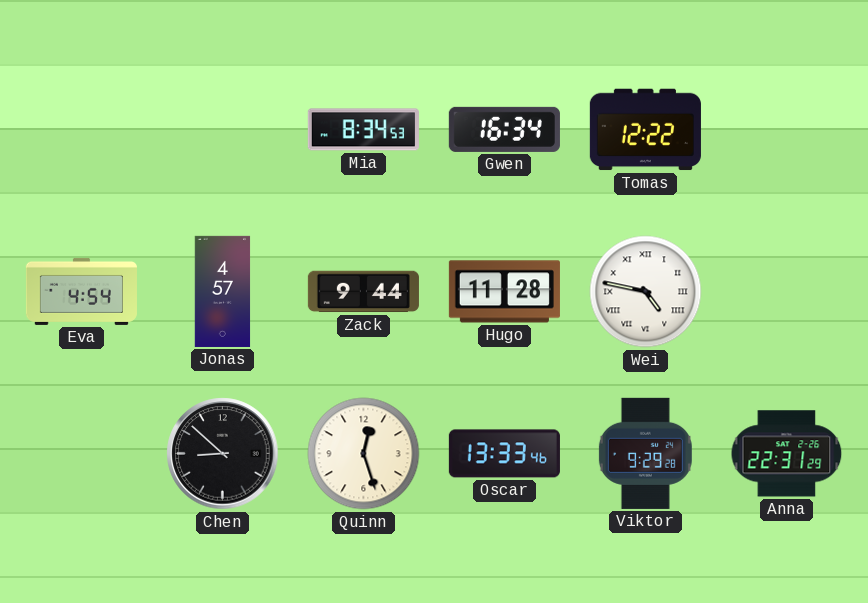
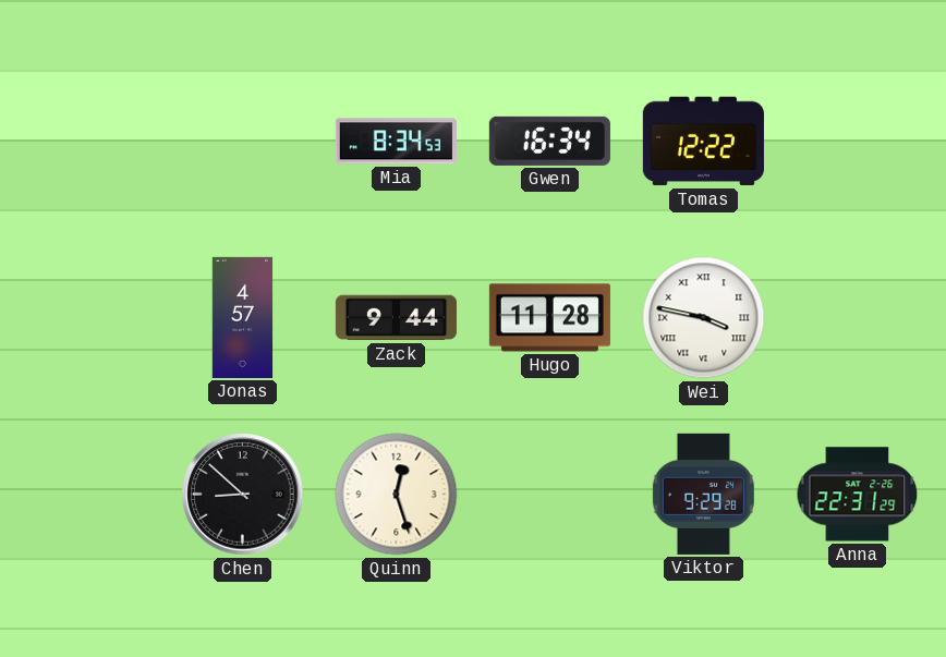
Eva: 4:54 -> none (81, 291)
Wei: 4:47 -> 3:47 (704, 318)
Oscar: 13:33 -> none (504, 454)
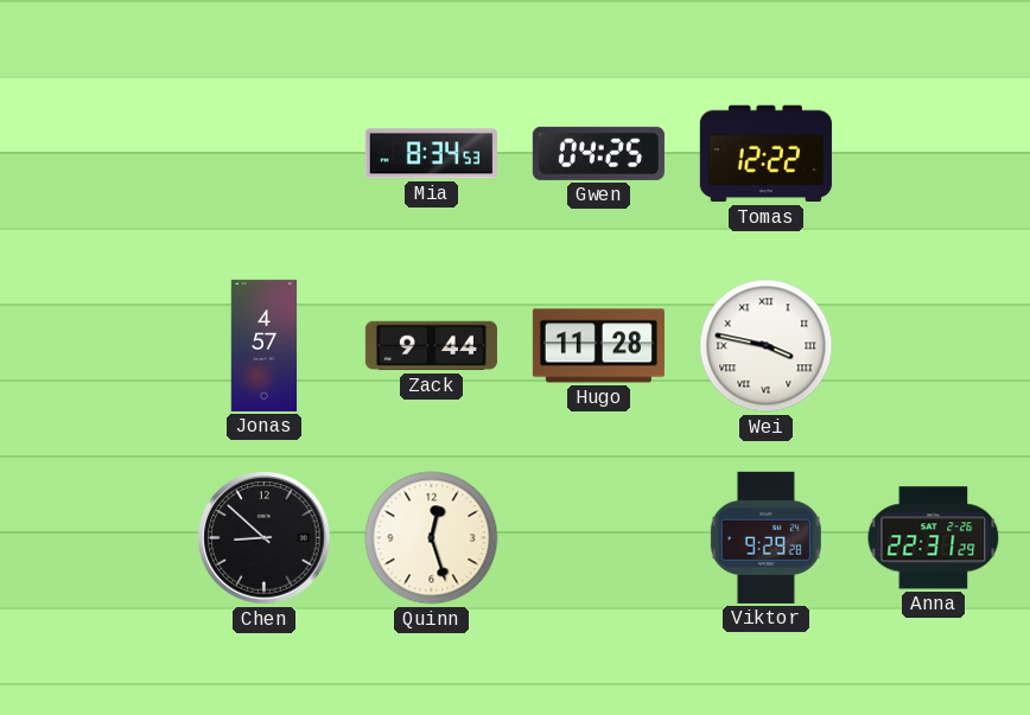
Gwen: 16:34 -> 04:25 (598, 153)
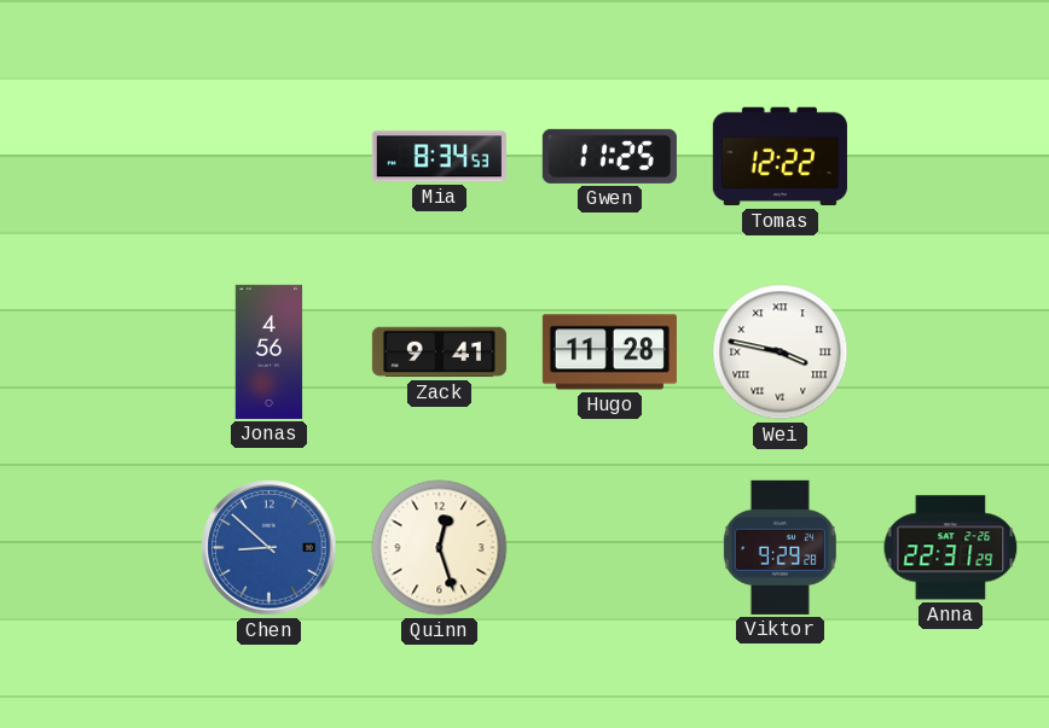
Gwen: 04:25 -> 11:25 (609, 156)
Jonas: 4:57 -> 4:56 (270, 351)
Zack: 9:44 -> 9:41 (439, 353)
Chen dial: black -> blue (270, 548)
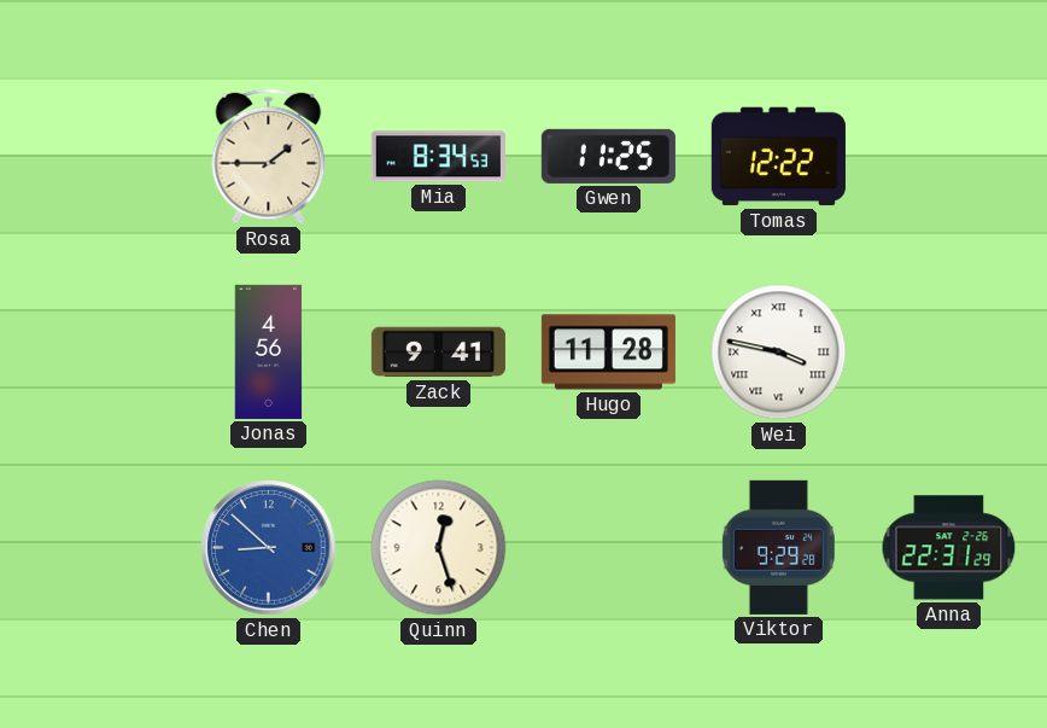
Rosa: none -> 1:45 (269, 157)
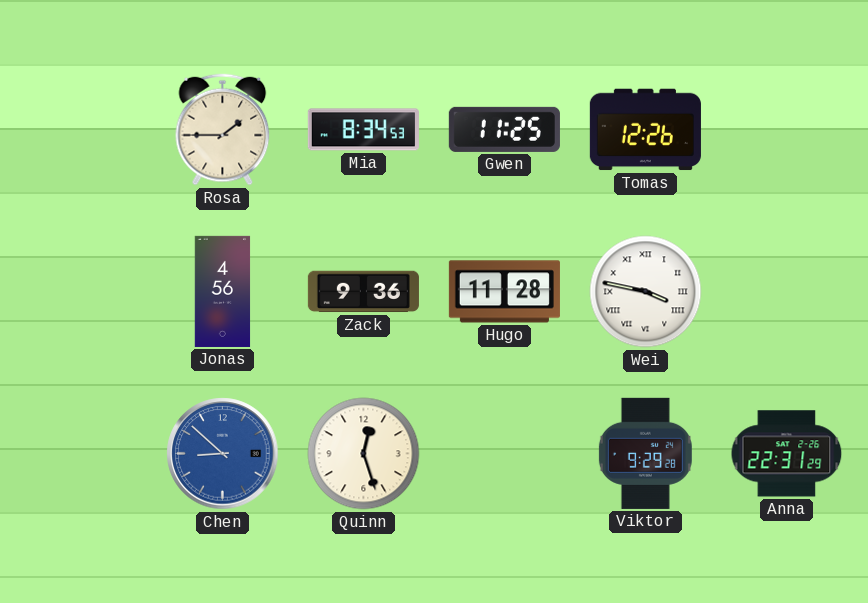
Tomas: 12:22 -> 12:26 (645, 130)
Zack: 9:41 -> 9:36 (363, 292)
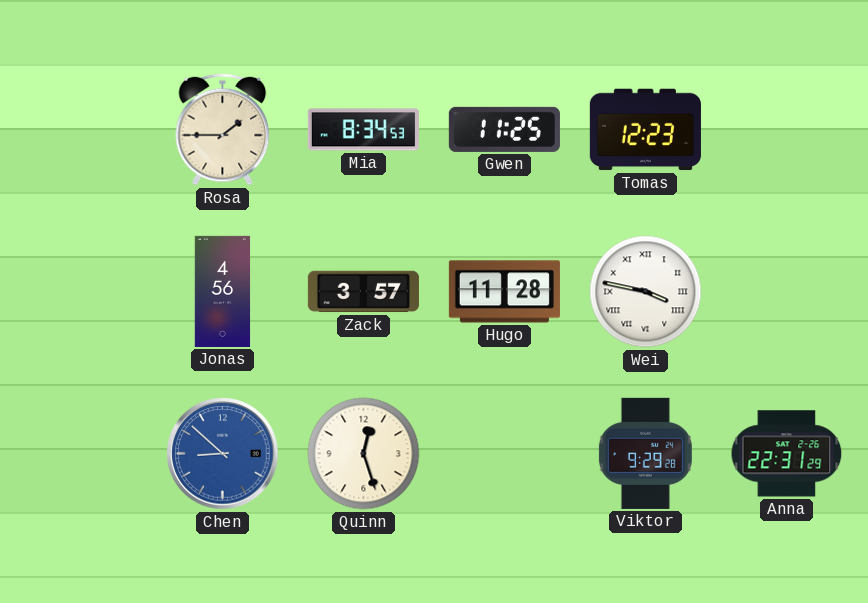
Tomas: 12:26 -> 12:23 (645, 130)
Zack: 9:36 -> 3:57 (363, 292)
